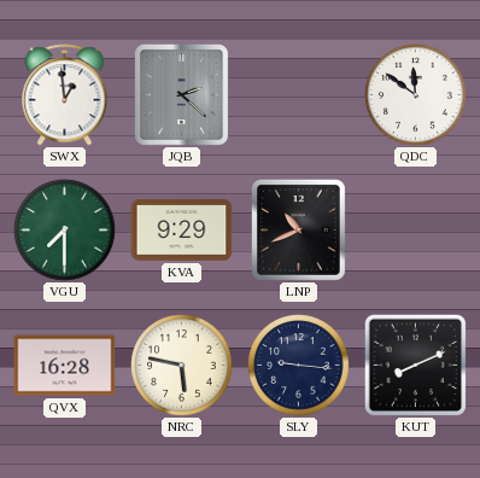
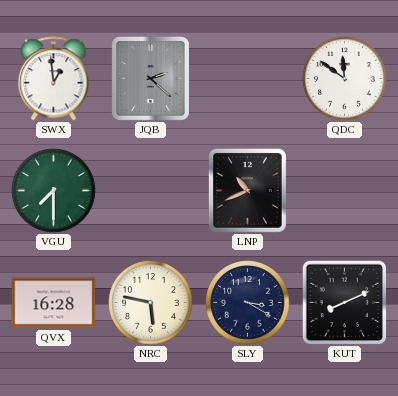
KVA: 9:29 -> none (182, 229)
SLY: 9:16 -> 3:20 (248, 303)
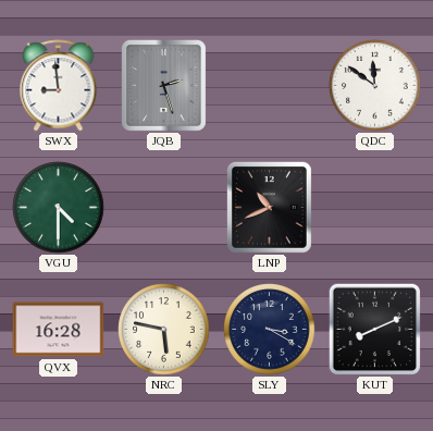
SWX: 12:59 -> 8:59 (59, 86)
JQB: 2:22 -> 2:27 (163, 85)
VGU: 7:30 -> 4:30 (59, 208)
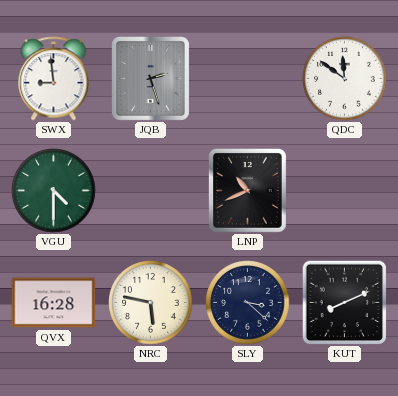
SLY: 3:20 -> 3:22 (248, 303)
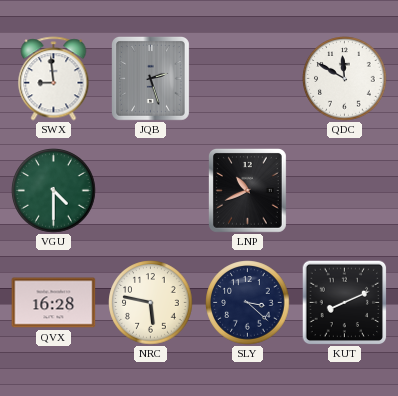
QDC: 11:51 -> 11:50 (345, 79)
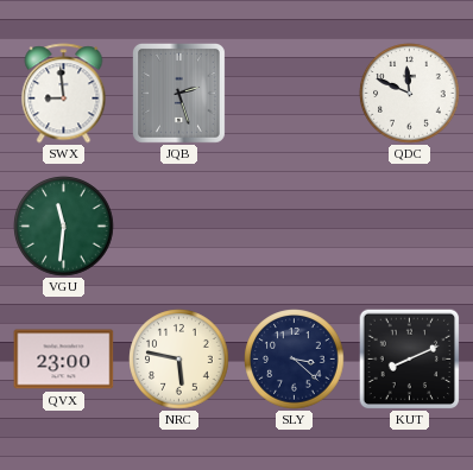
QDC: 11:50 -> 11:49 (410, 94)
VGU: 4:30 -> 11:31 (64, 227)
LNP: 10:41 -> none (247, 190)
QVX: 16:28 -> 23:00 (64, 360)
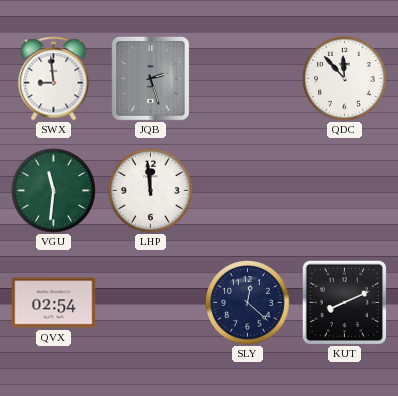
QDC: 11:49 -> 11:53 (345, 79)
LHP: none -> 11:59 (151, 191)
QVX: 23:00 -> 02:54 (54, 303)
NRC: 5:47 -> none (179, 360)
SLY: 3:22 -> 12:22 (248, 303)
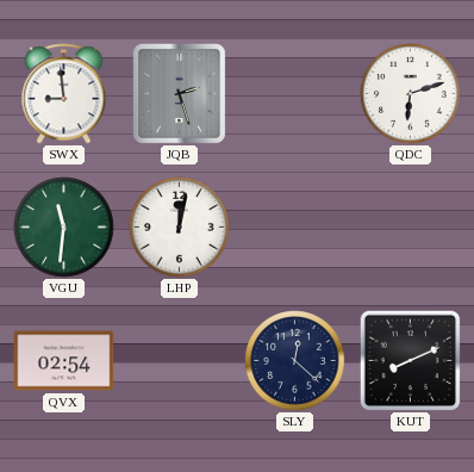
QDC: 11:53 -> 6:12 (411, 94)
LHP: 11:59 -> 12:02 (180, 228)
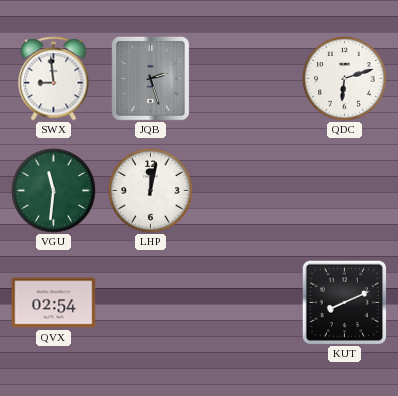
SLY: 12:22 -> none (295, 361)
